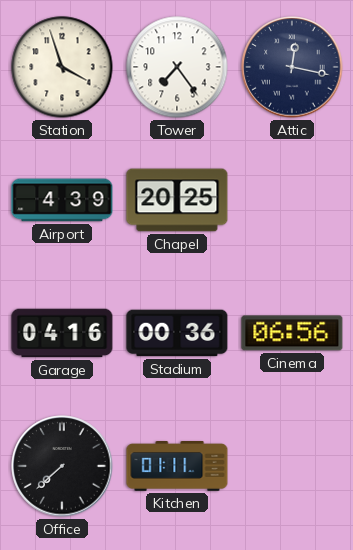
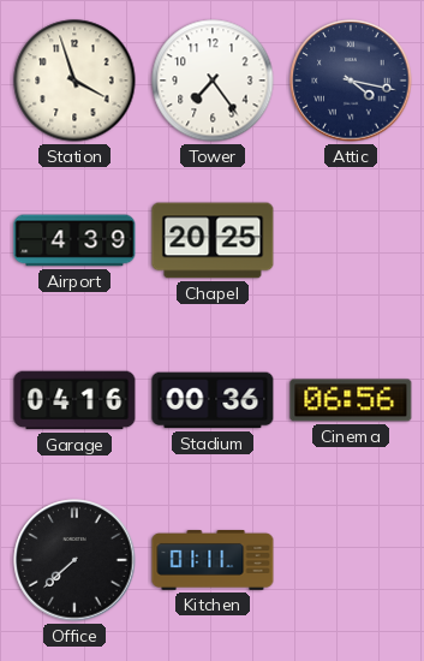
Attic: 12:17 -> 4:17 (351, 81)
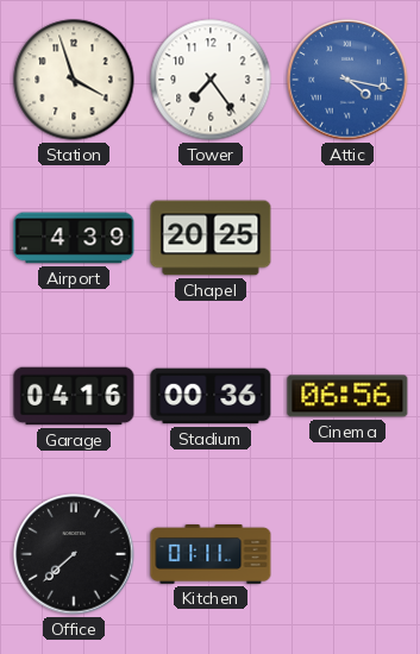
Attic dial: navy -> blue (347, 80)
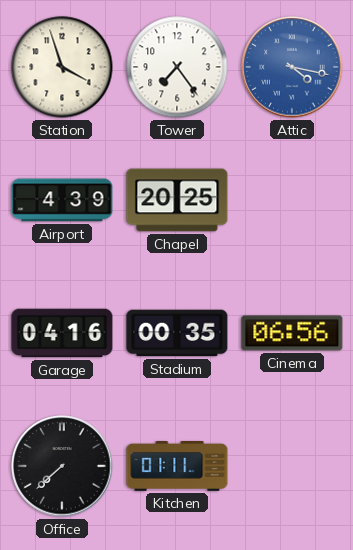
Stadium: 00:36 -> 00:35 (177, 333)
